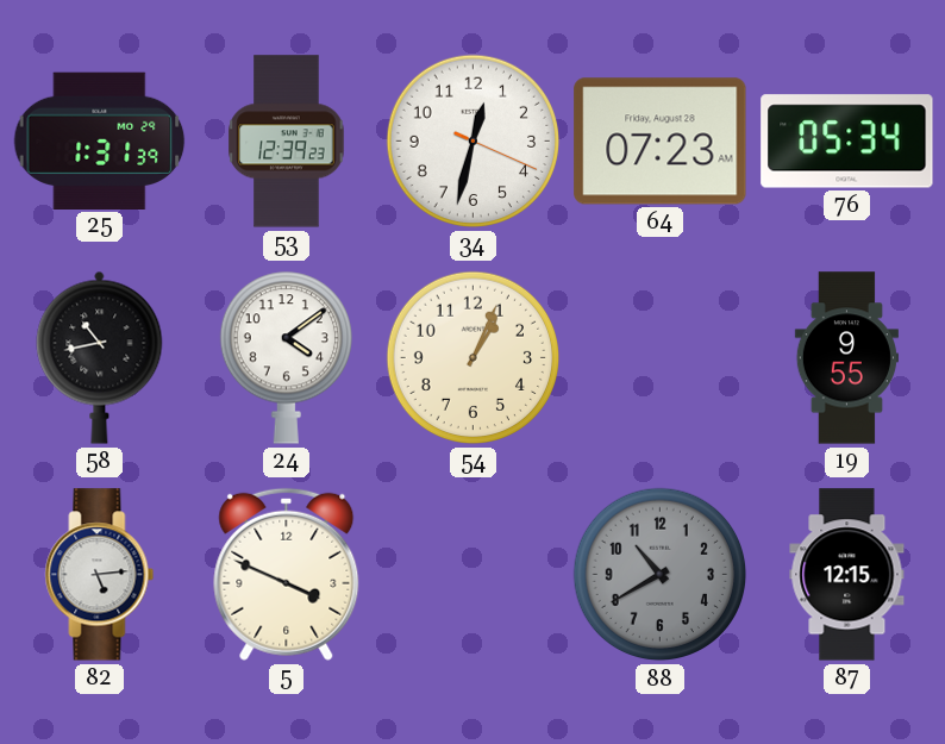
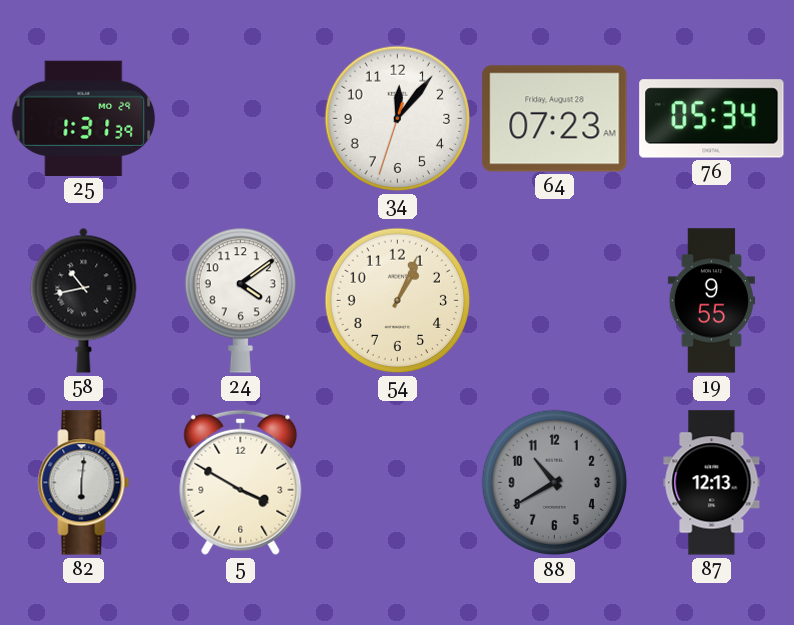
53: 12:39 -> none (287, 142)
34: 12:32 -> 12:06 (398, 119)
82: 5:14 -> 6:01 (84, 483)
5: 3:49 -> 3:50 (241, 482)
87: 12:15 -> 12:13 (712, 483)
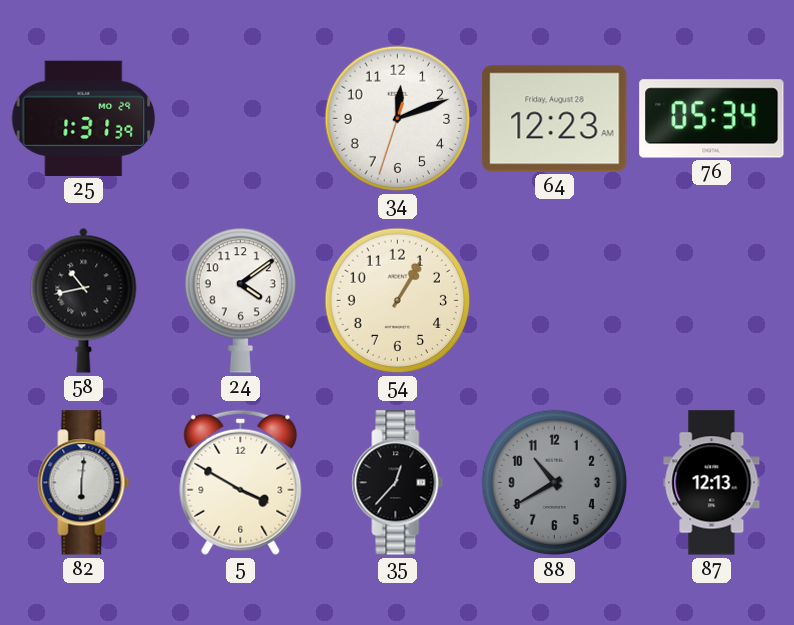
34: 12:06 -> 12:11 (398, 119)
64: 07:23 -> 12:23 (555, 119)
54: 1:04 -> 1:05 (398, 301)
19: 9:55 -> none (711, 301)
35: none -> 12:37 (398, 483)
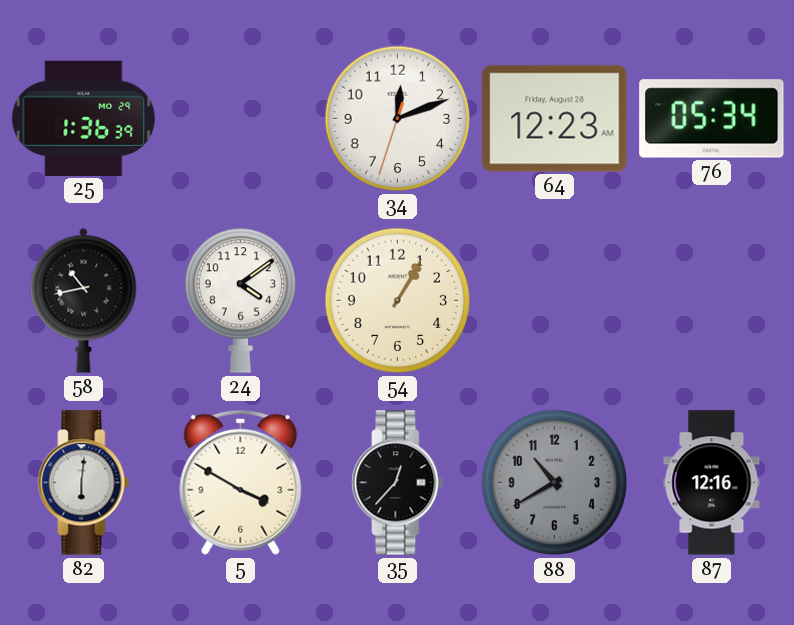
25: 1:31 -> 1:36 (84, 118)
87: 12:13 -> 12:16 (712, 483)
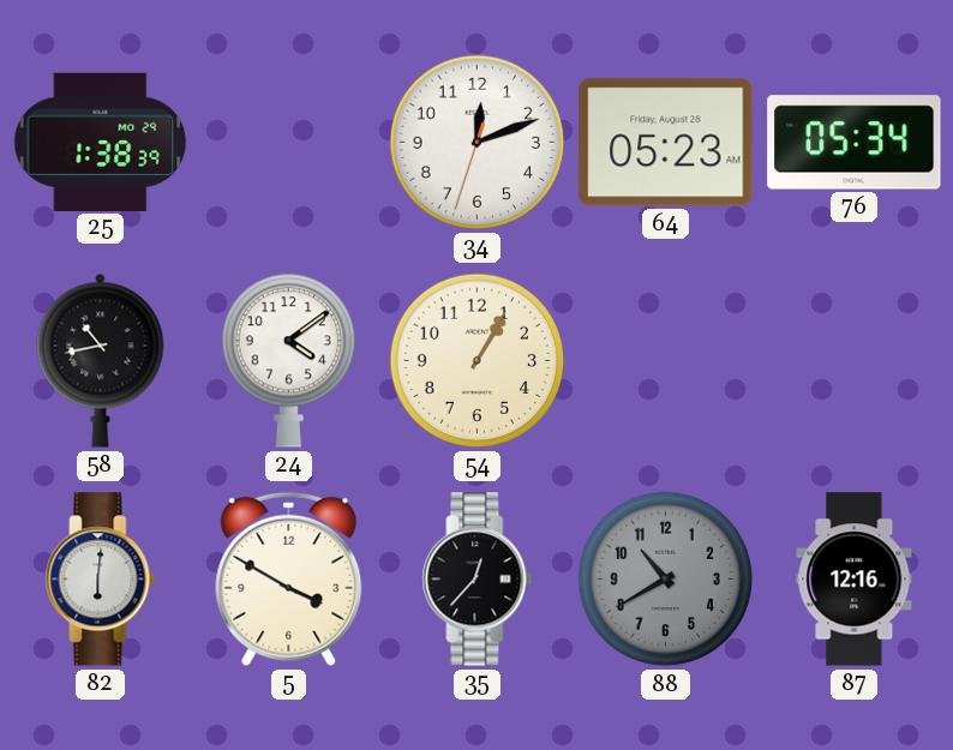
25: 1:36 -> 1:38 (101, 142)
64: 12:23 -> 05:23 (666, 143)
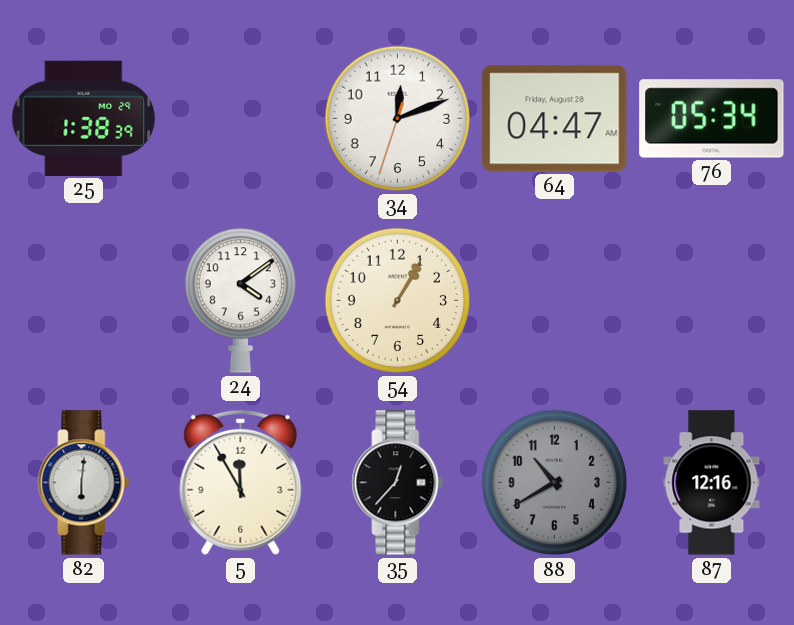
64: 05:23 -> 04:47 (555, 119)
58: 10:43 -> none (101, 360)
5: 3:50 -> 11:55 (241, 482)
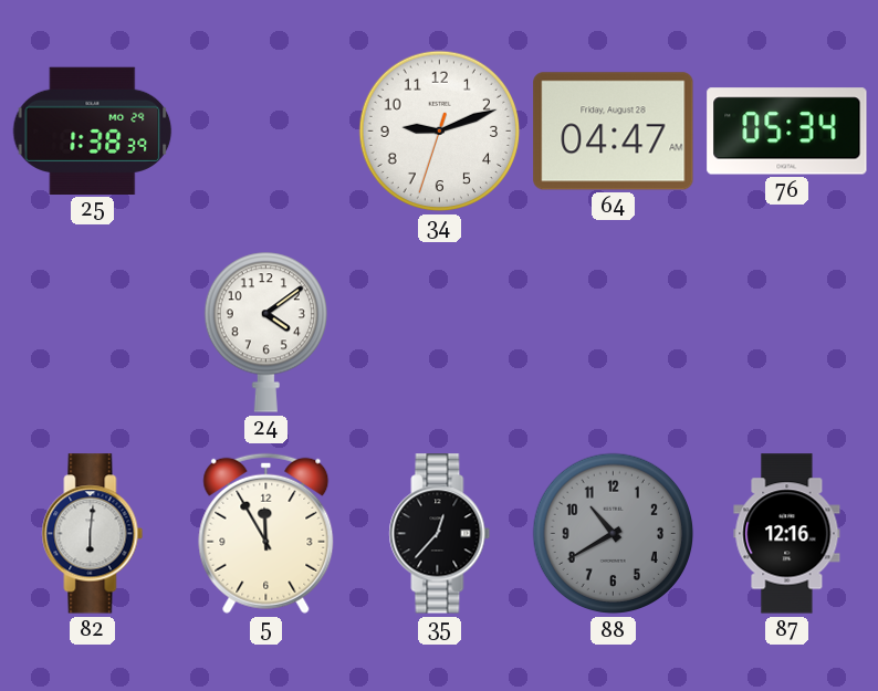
34: 12:11 -> 9:11 (440, 132)
54: 1:05 -> none (398, 301)
